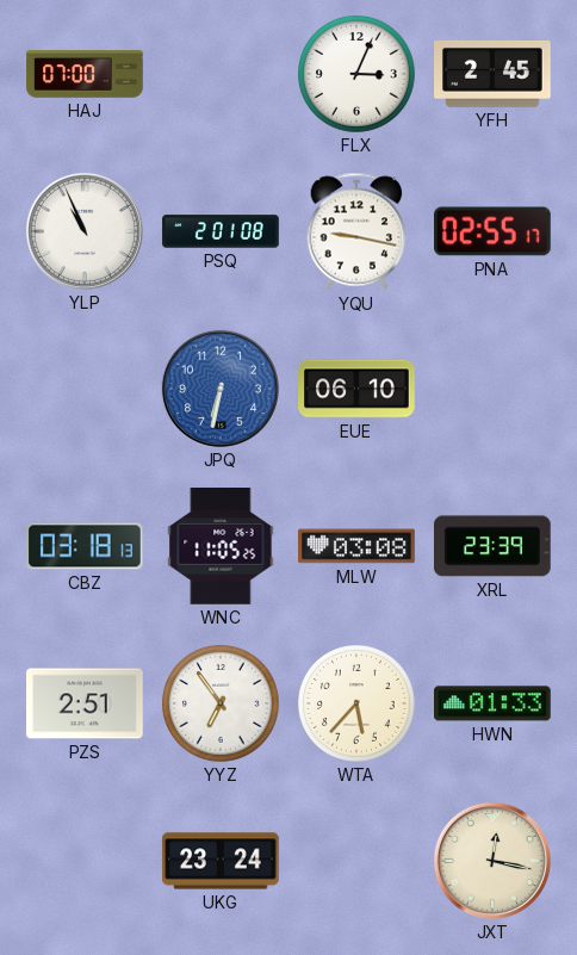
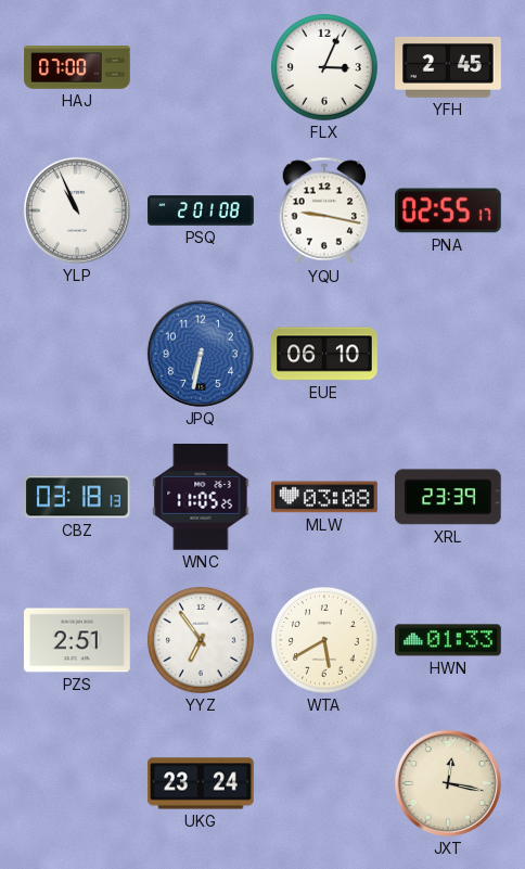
WTA: 5:37 -> 5:40 (324, 640)
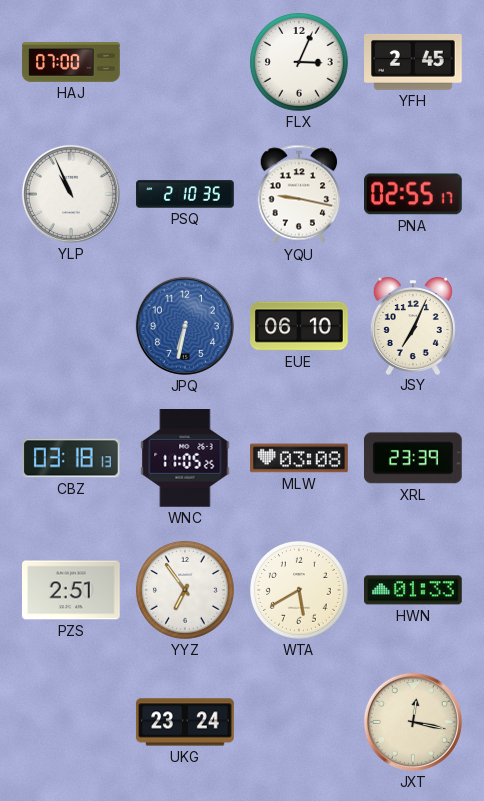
PSQ: 2:01 -> 2:10 (185, 194)
JSY: none -> 7:04 (413, 326)
